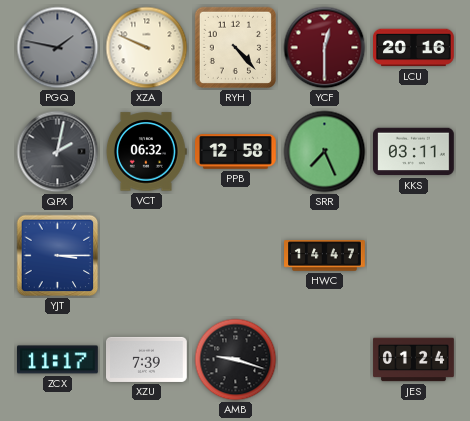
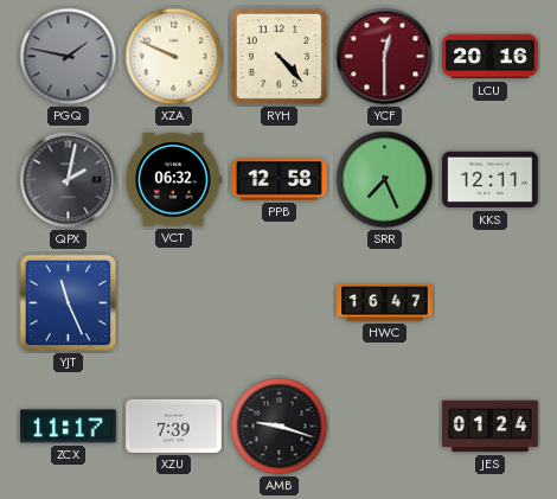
KKS: 03:11 -> 12:11 (491, 180)
YJT: 3:15 -> 11:26 (69, 303)
HWC: 14:47 -> 16:47 (385, 303)
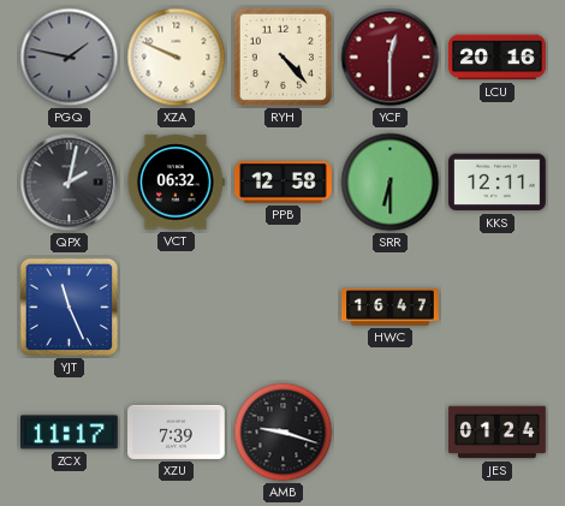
SRR: 7:26 -> 6:30 (391, 183)
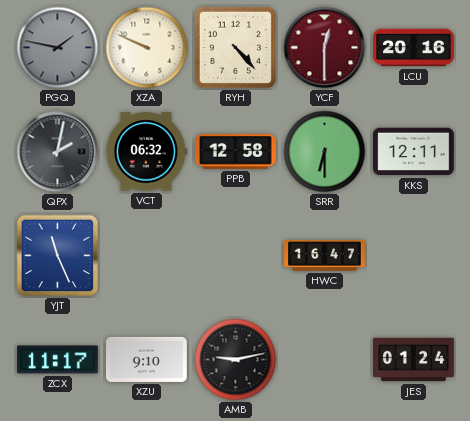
XZU: 7:39 -> 9:10 (147, 359)
AMB: 9:18 -> 9:13 (236, 360)
